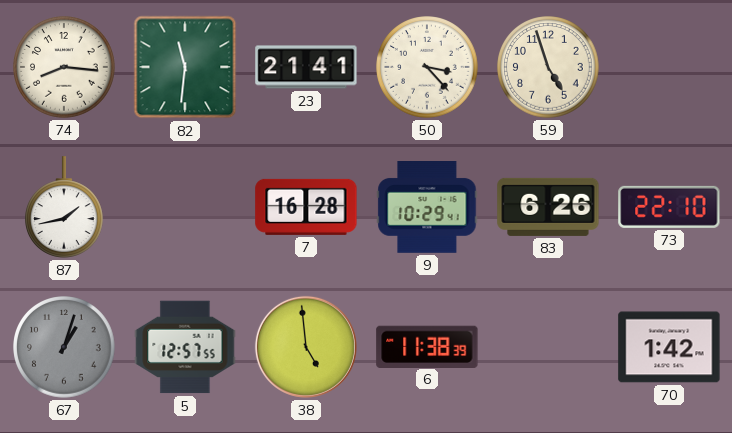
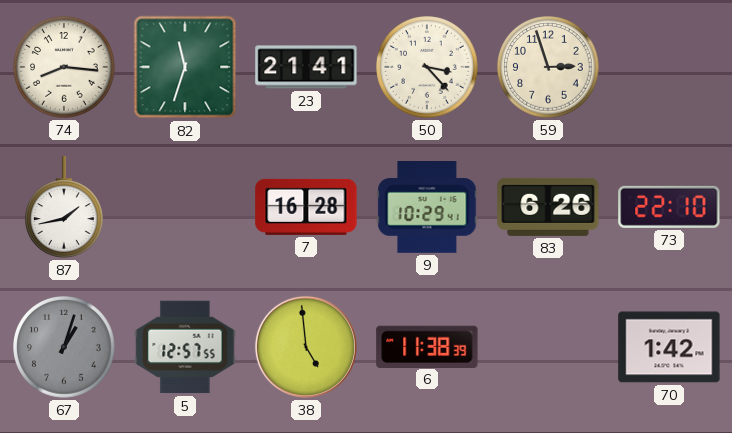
82: 11:31 -> 11:33 (185, 67)
59: 4:57 -> 2:57 (548, 67)
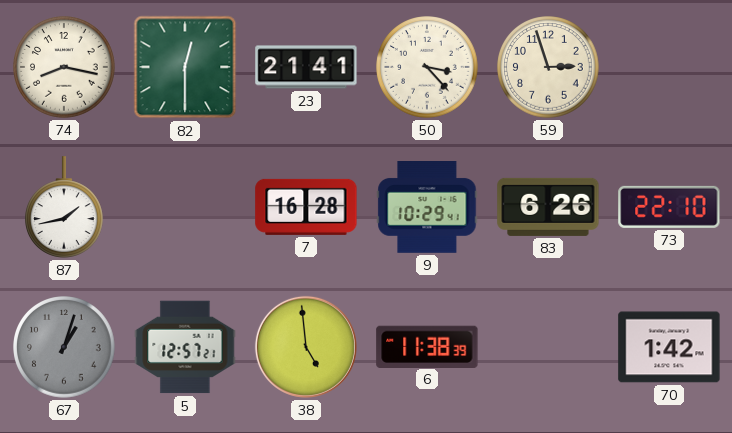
74: 8:16 -> 8:17 (64, 67)
82: 11:33 -> 12:30 (185, 67)
5: 12:57:55 -> 12:57:21 (185, 347)
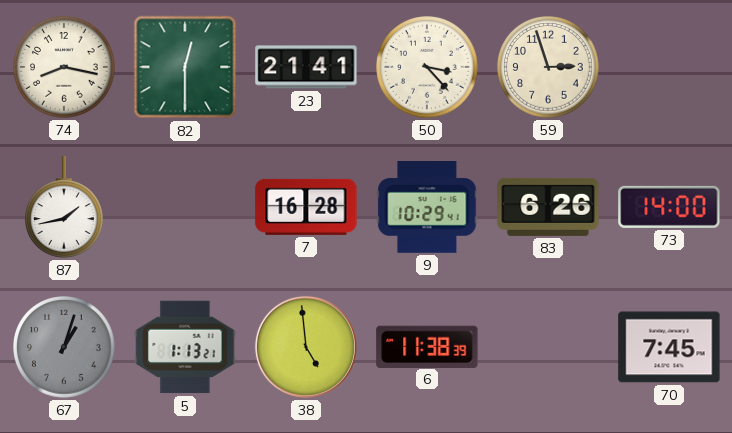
73: 22:10 -> 14:00 (669, 207)
5: 12:57 -> 1:13 (185, 347)
70: 1:42 -> 7:45 (669, 347)
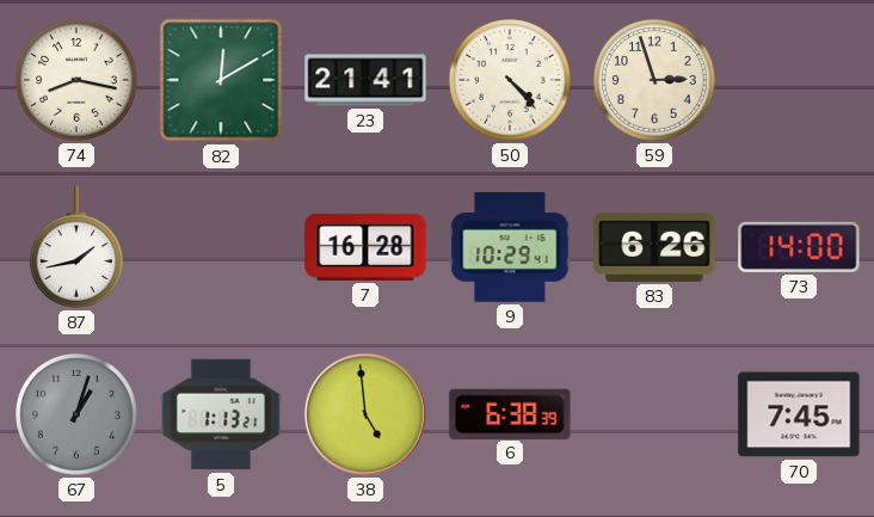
82: 12:30 -> 12:10 (221, 80)
50: 3:23 -> 4:23 (510, 80)
6: 11:38 -> 6:38 (510, 413)
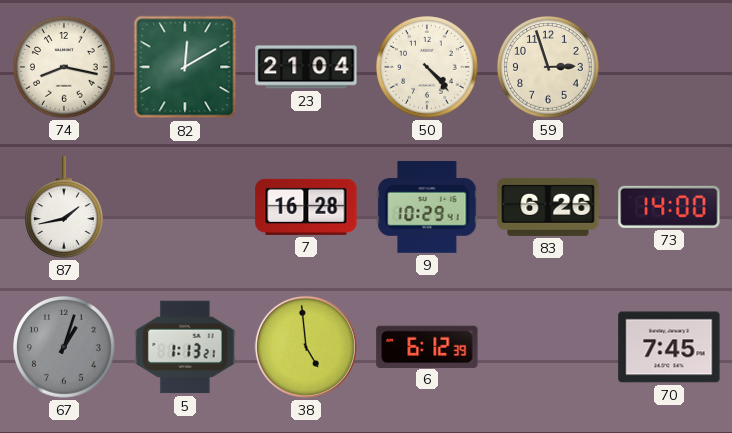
23: 21:41 -> 21:04 (306, 67)
6: 6:38 -> 6:12 (427, 346)
